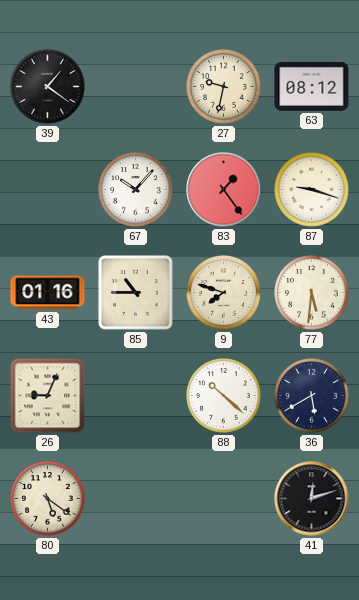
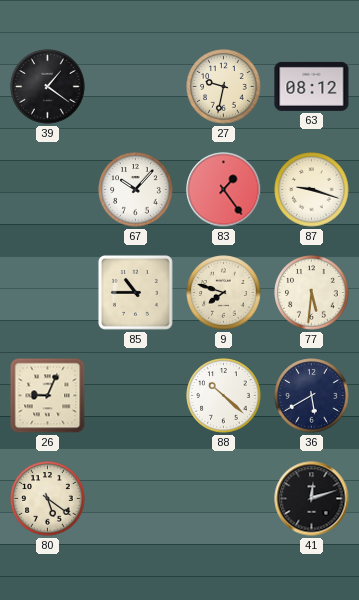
43: 01:16 -> none (48, 293)
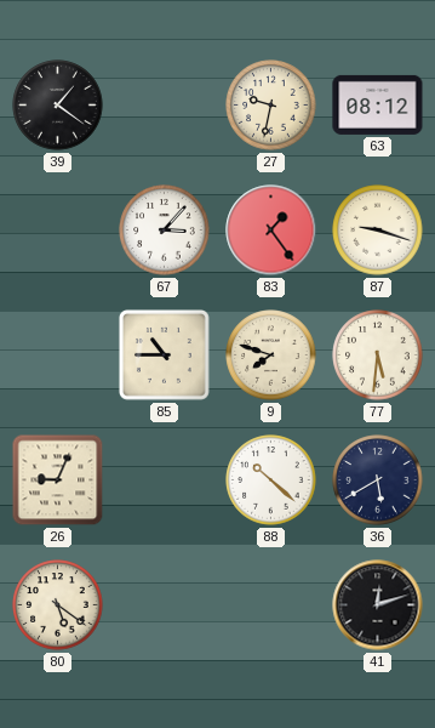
67: 10:07 -> 3:07 (165, 231)
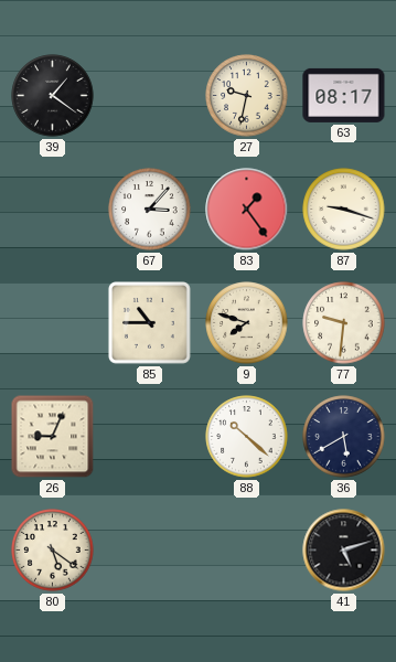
63: 08:12 -> 08:17 (344, 95)
77: 5:31 -> 9:31 (344, 323)
41: 12:12 -> 5:12 (344, 551)
